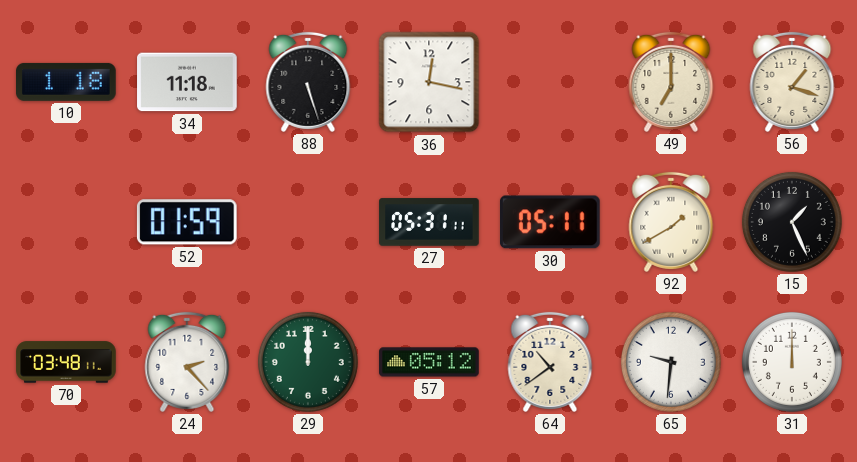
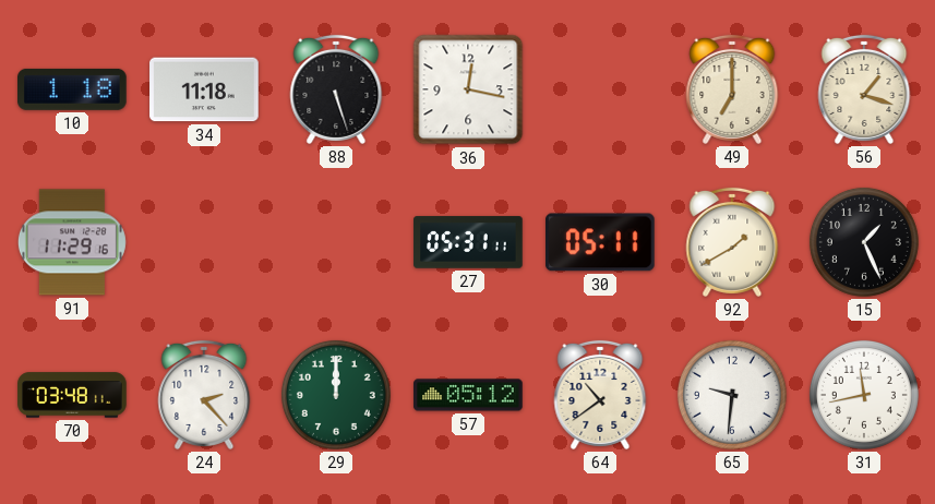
91: none -> 11:29 (72, 242)
52: 01:59 -> none (187, 222)
31: 12:00 -> 11:43 (864, 395)
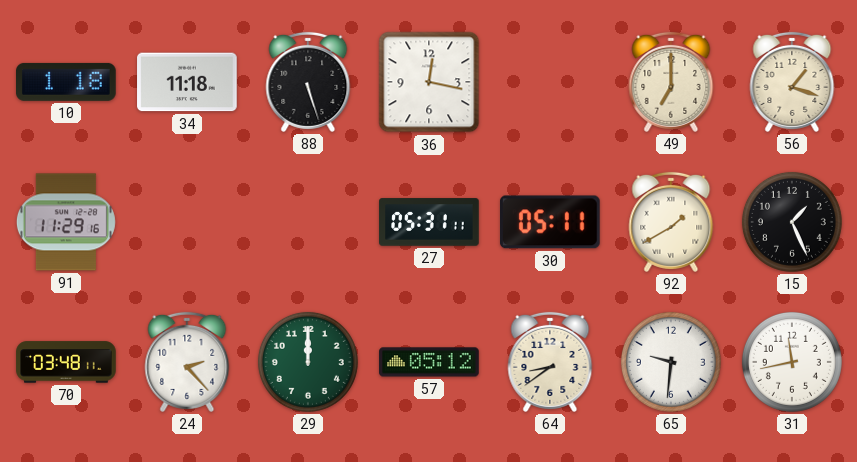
64: 10:39 -> 8:39 (550, 362)
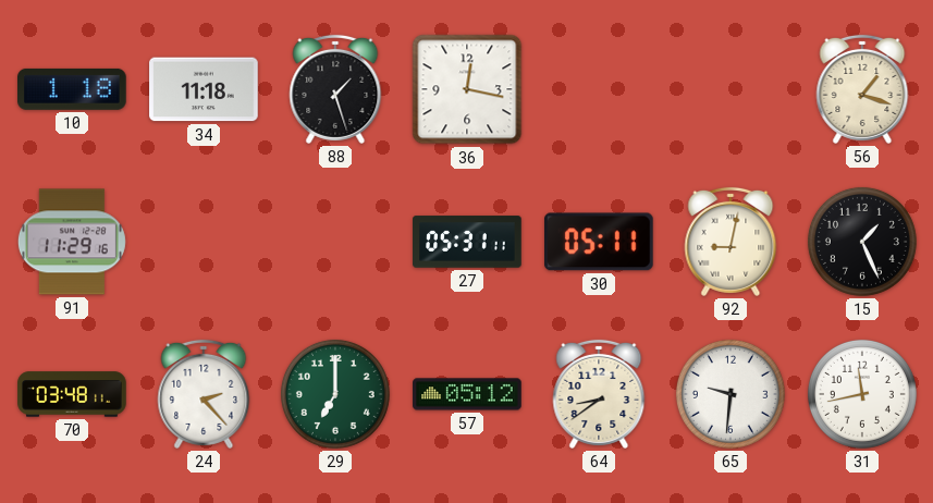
88: 5:27 -> 1:27 (335, 89)
49: 7:00 -> none (671, 82)
92: 1:40 -> 9:02 (731, 242)
29: 12:00 -> 7:00 (335, 394)
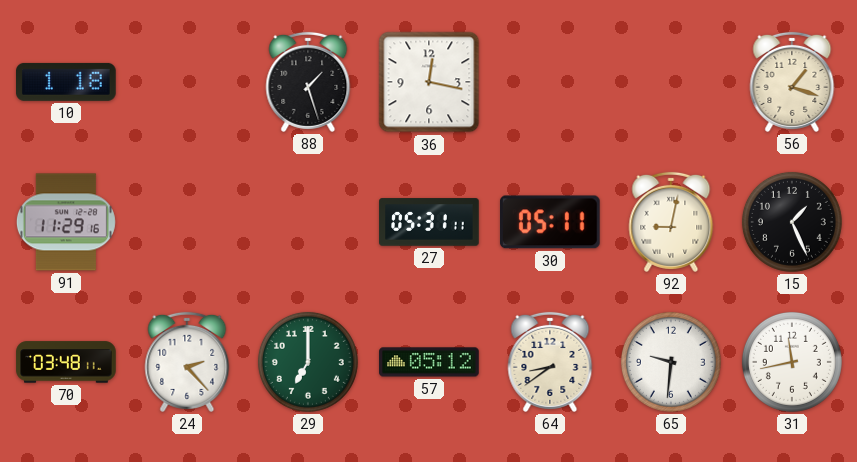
34: 11:18 -> none (204, 89)
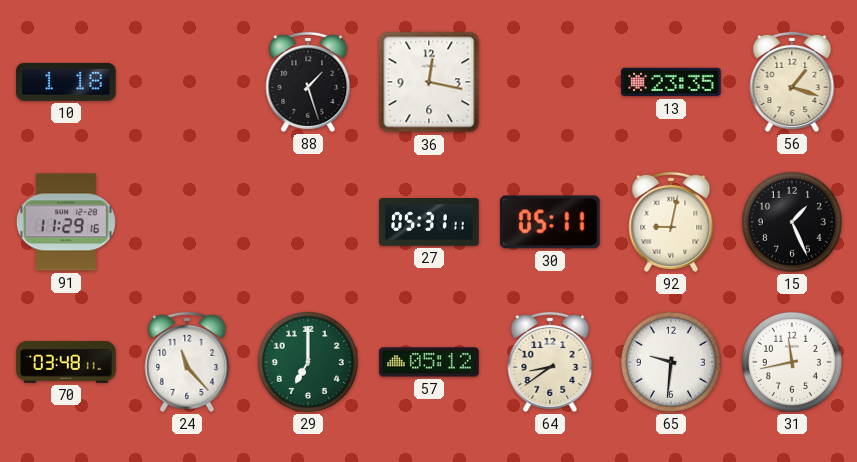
13: none -> 23:35 (671, 82)
24: 2:23 -> 11:23 (187, 362)
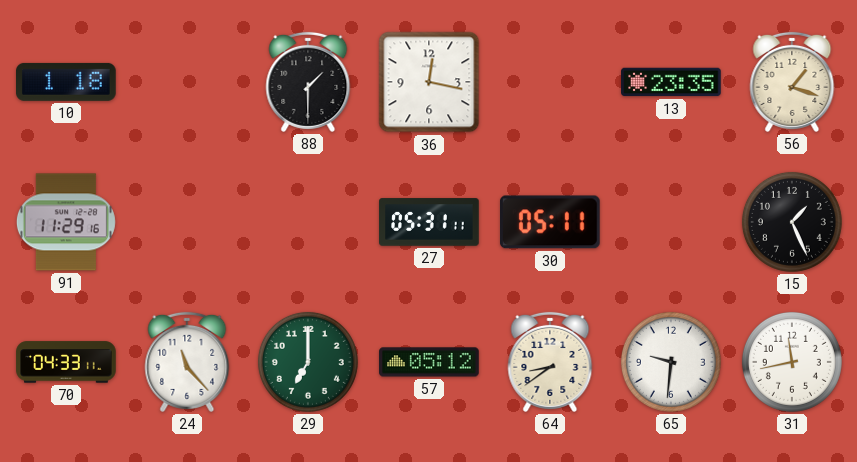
88: 1:27 -> 1:30 (308, 82)
92: 9:02 -> none (671, 222)
70: 03:48 -> 04:33 (66, 362)
